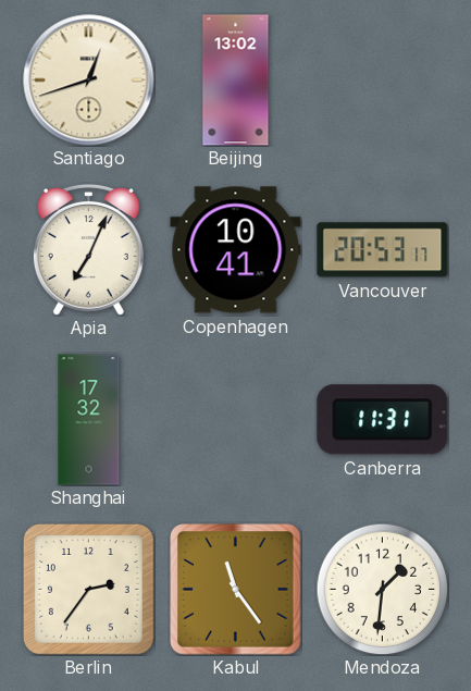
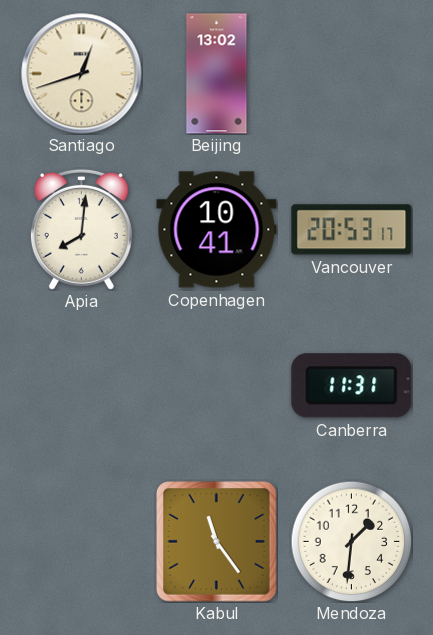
Apia: 7:04 -> 8:01 (81, 229)
Shanghai: 17:32 -> none (89, 420)
Berlin: 2:36 -> none (88, 589)
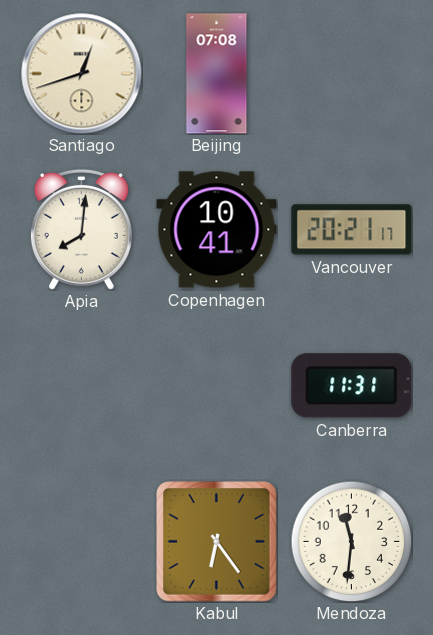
Beijing: 13:02 -> 07:08 (217, 74)
Vancouver: 20:53 -> 20:21 (352, 230)
Kabul: 11:24 -> 6:24 (217, 542)
Mendoza: 1:31 -> 11:31 (351, 541)
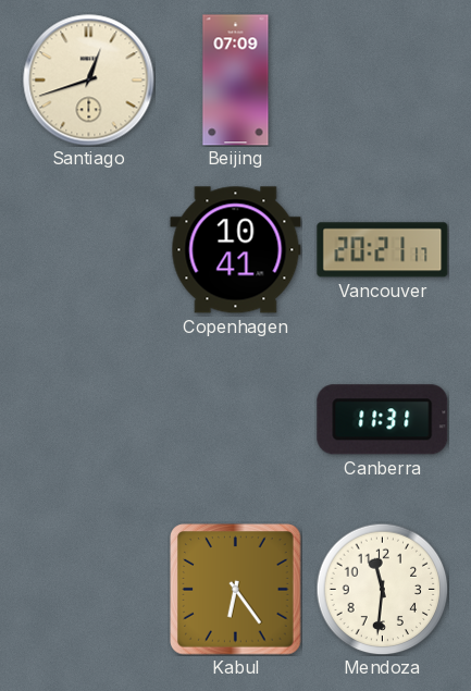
Beijing: 07:08 -> 07:09 (236, 81)
Apia: 8:01 -> none (81, 229)
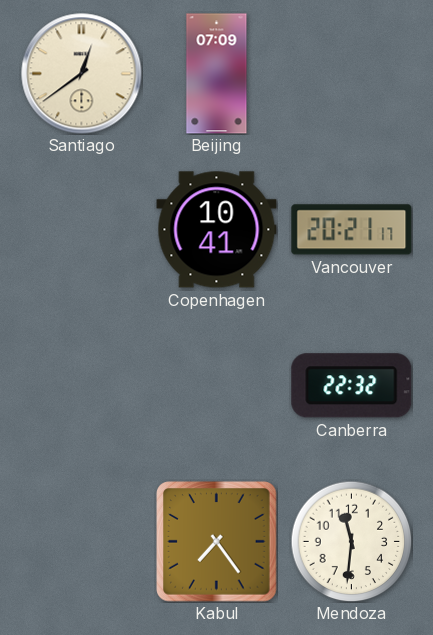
Santiago: 12:42 -> 12:39 (82, 74)
Canberra: 11:31 -> 22:32 (352, 386)
Kabul: 6:24 -> 7:24 (217, 542)
